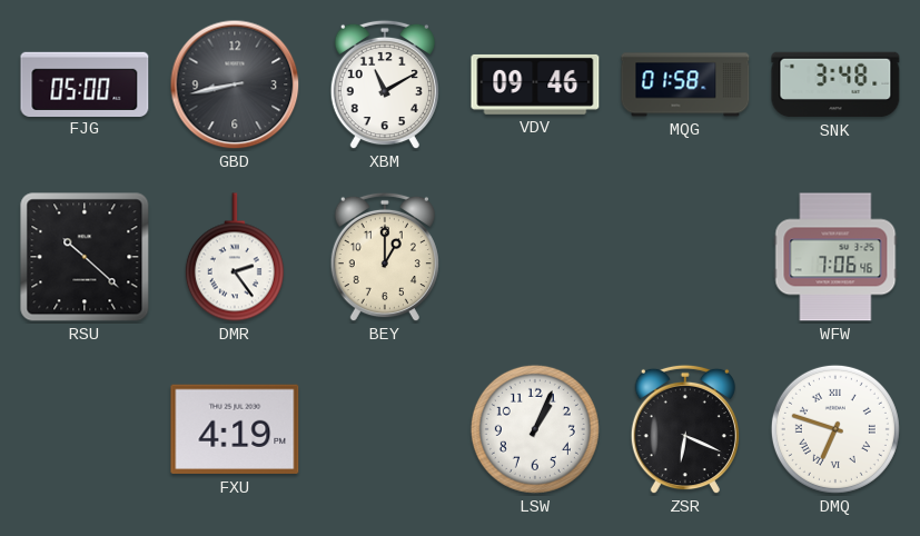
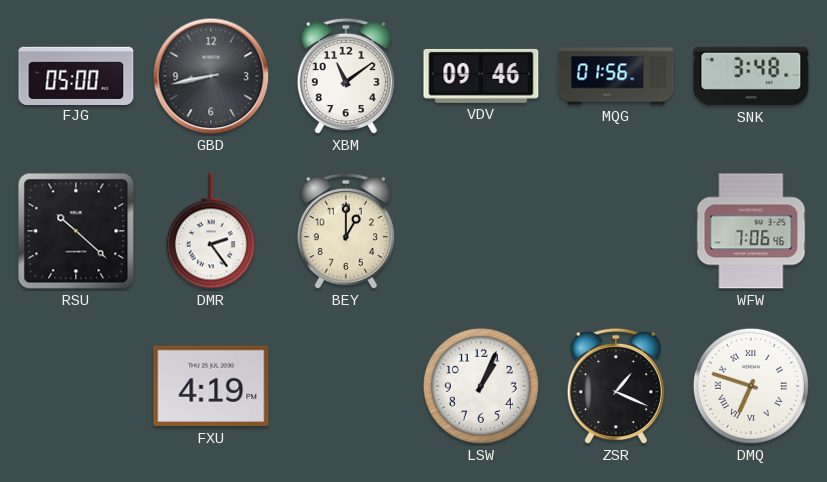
XBM: 11:10 -> 11:09 (346, 76)
MQG: 01:58 -> 01:56 (616, 76)
ZSR: 6:19 -> 1:19 (616, 386)
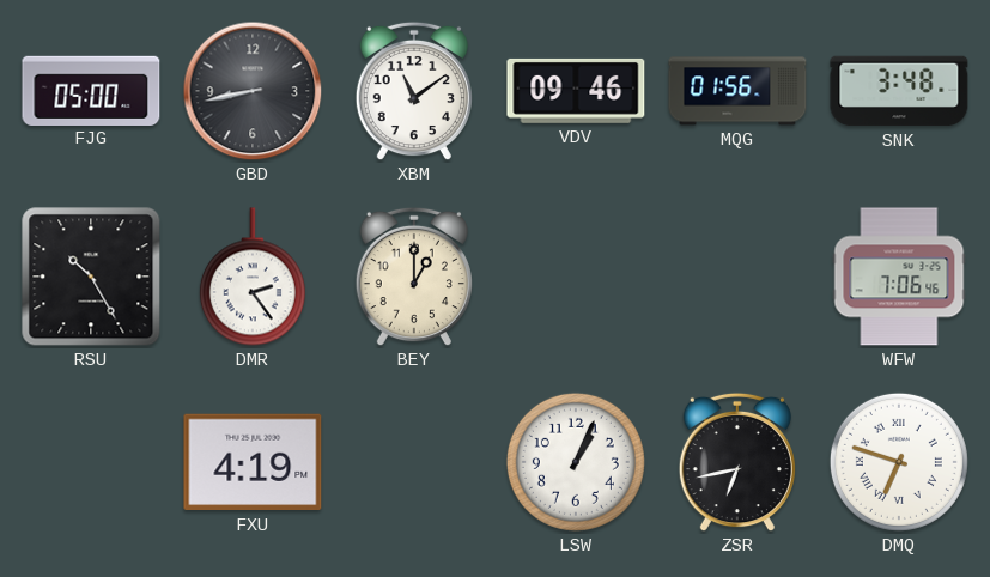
RSU: 10:22 -> 10:25 (91, 277)
ZSR: 1:19 -> 6:43 (737, 462)
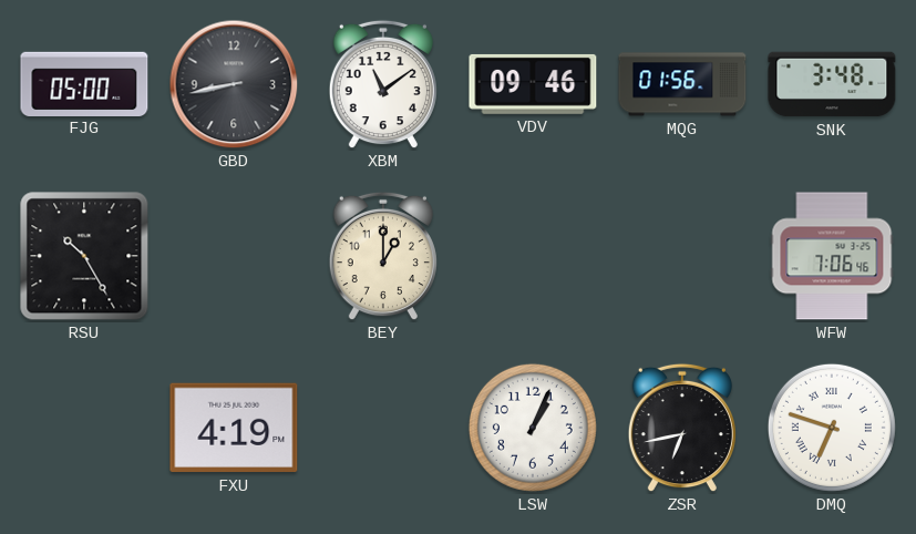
DMR: 2:24 -> none (253, 277)
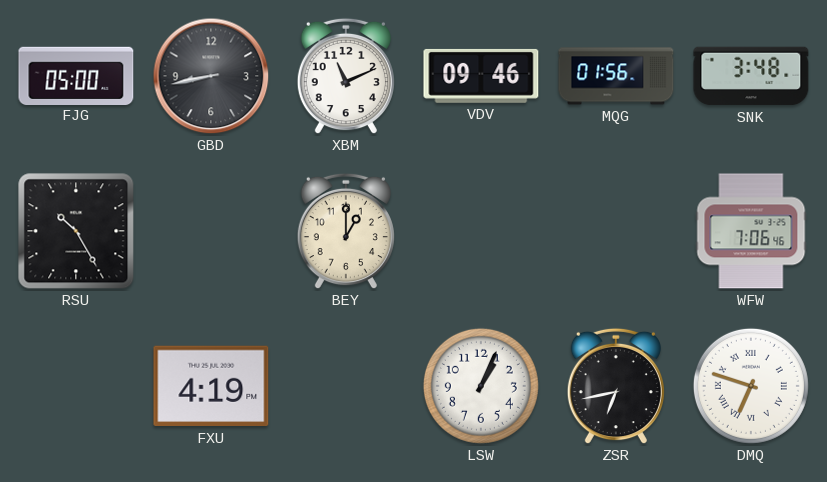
XBM: 11:09 -> 11:11 (346, 76)
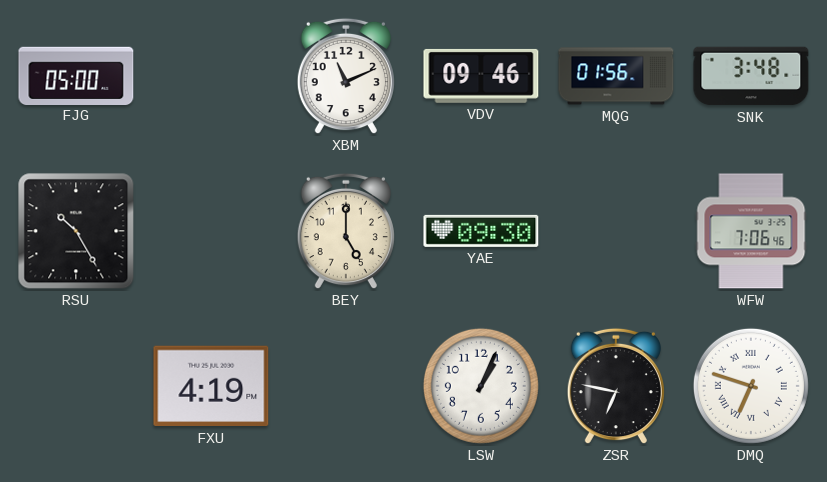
GBD: 8:43 -> none (211, 76)
BEY: 1:00 -> 5:00 (346, 231)
YAE: none -> 09:30 (481, 231)
ZSR: 6:43 -> 6:47 (616, 386)
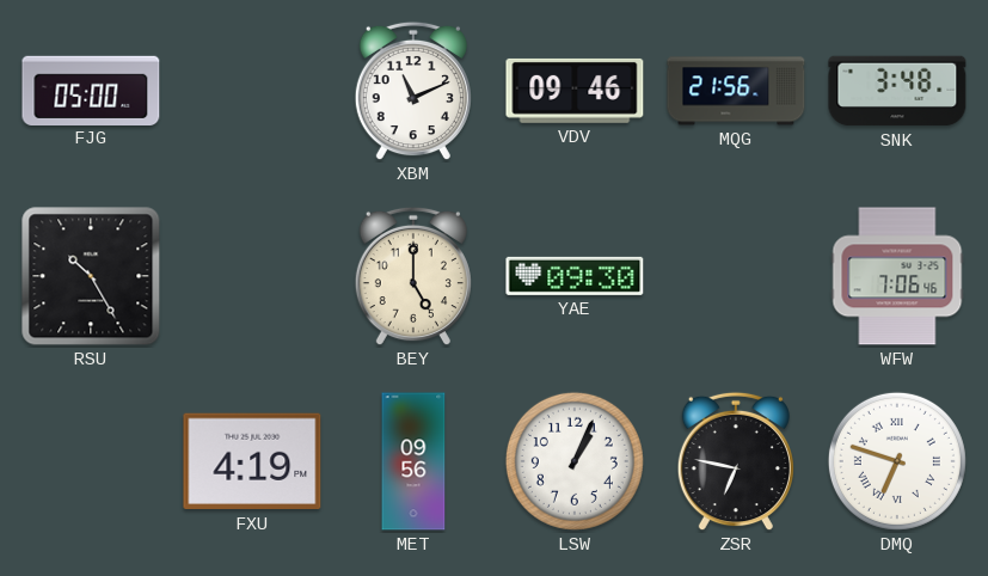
MQG: 01:56 -> 21:56 (736, 91)
MET: none -> 09:56 (413, 461)
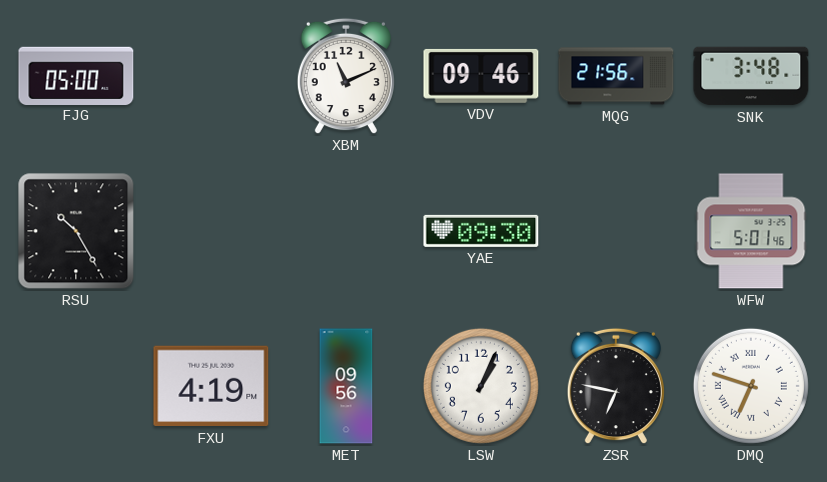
BEY: 5:00 -> none (413, 276)
WFW: 7:06 -> 5:01 (751, 231)
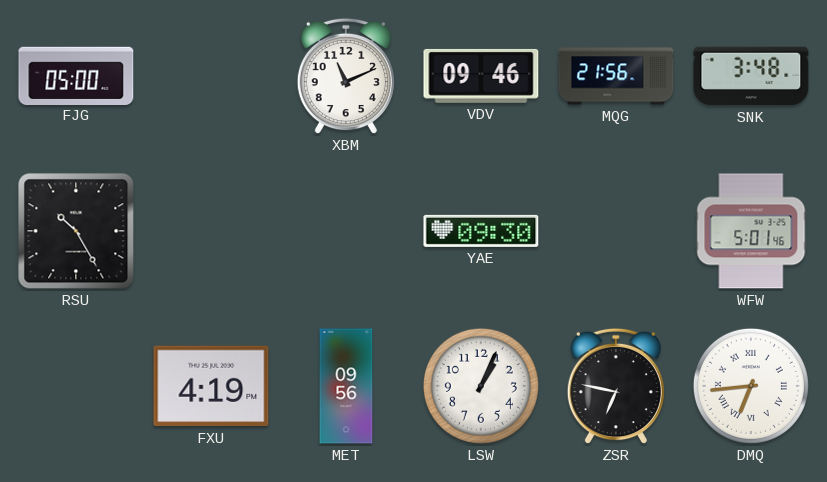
DMQ: 6:48 -> 6:44 (751, 386)
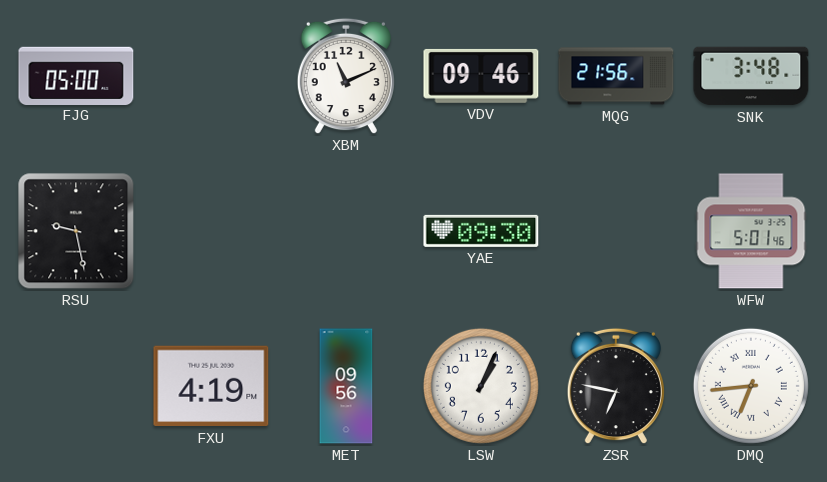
RSU: 10:25 -> 9:28 (76, 231)
